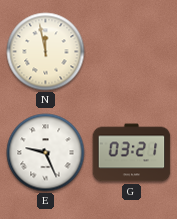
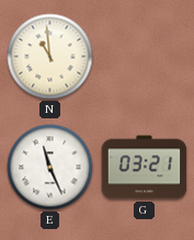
N: 11:58 -> 10:59 (50, 57)
E: 9:26 -> 11:26 (50, 168)
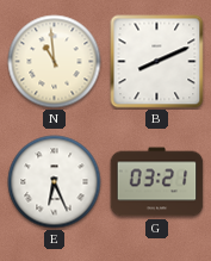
B: none -> 8:11 (157, 62)
E: 11:26 -> 6:26 (55, 182)
